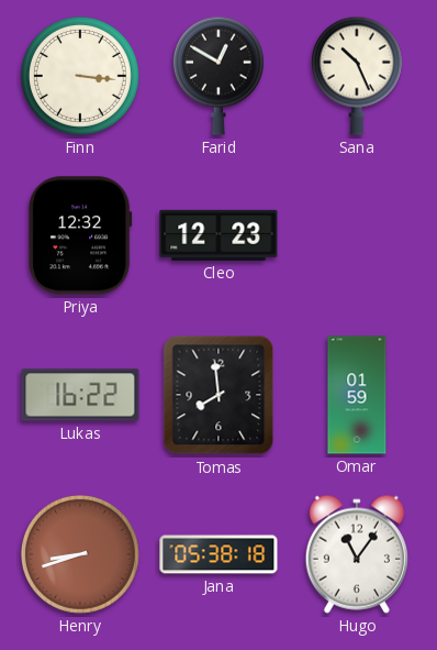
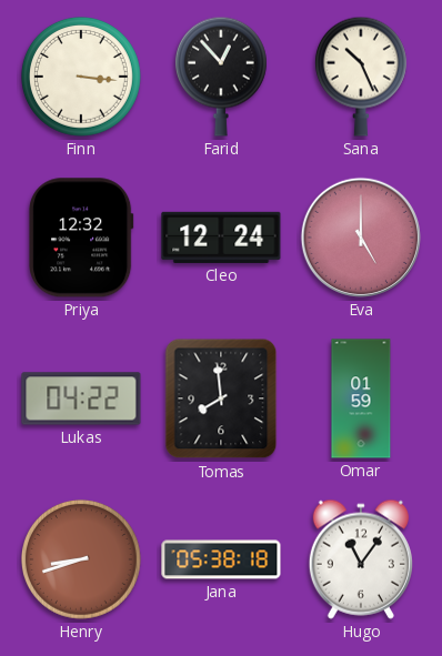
Farid: 12:50 -> 12:53 (221, 77)
Cleo: 12:23 -> 12:24 (221, 238)
Eva: none -> 5:00 (361, 238)
Lukas: 16:22 -> 04:22 (81, 398)
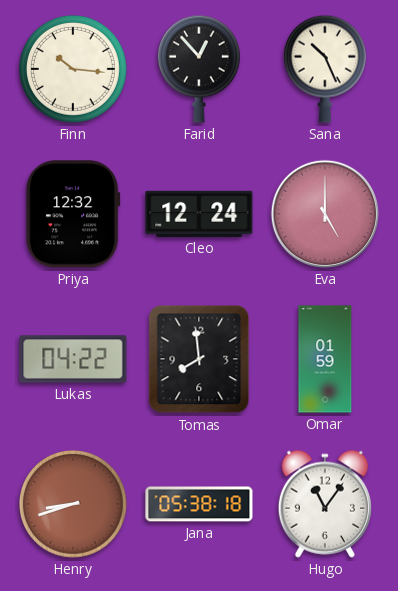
Finn: 3:16 -> 10:16 (74, 70)
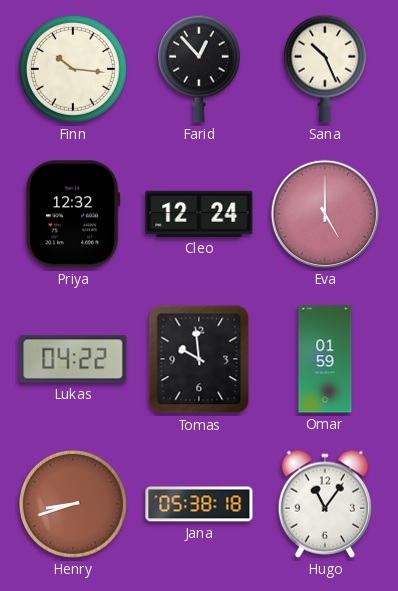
Tomas: 7:59 -> 9:59 (199, 359)
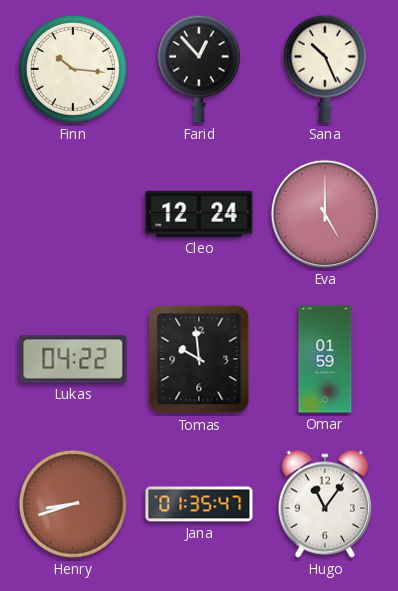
Priya: 12:32 -> none (74, 214)
Jana: 05:38 -> 01:35 (199, 504)
